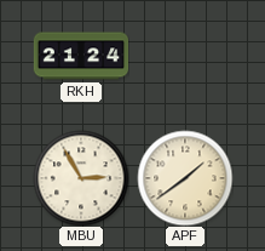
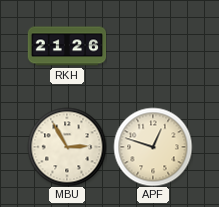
RKH: 21:24 -> 21:26 (67, 46)
APF: 1:39 -> 12:48 (153, 147)
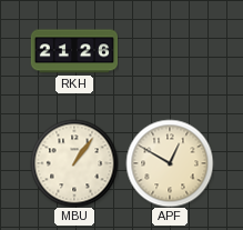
MBU: 2:55 -> 1:06 (74, 163)
APF: 12:48 -> 12:50 (170, 163)
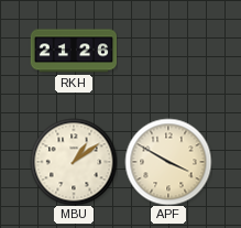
MBU: 1:06 -> 1:09 (74, 162)
APF: 12:50 -> 3:50 (168, 162)
